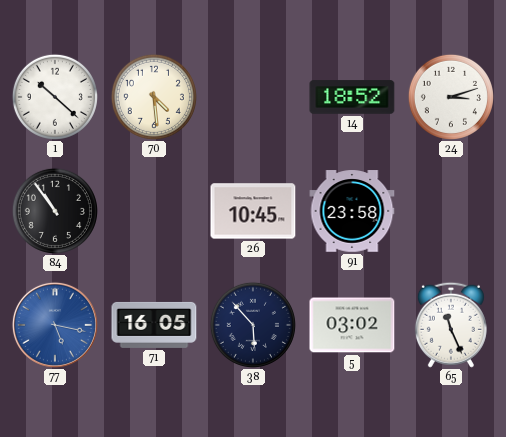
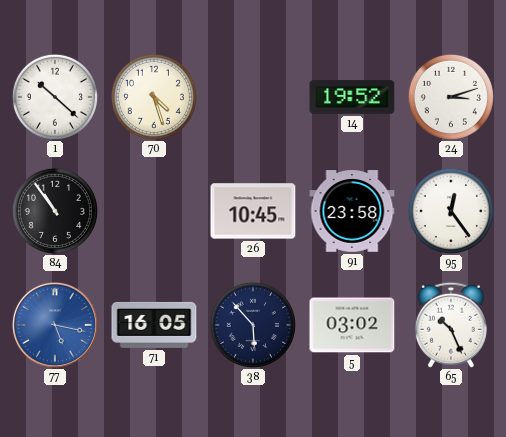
70: 4:29 -> 4:27 (154, 97)
14: 18:52 -> 19:52 (352, 97)
95: none -> 12:24 (451, 211)
65: 11:26 -> 10:26 (451, 325)
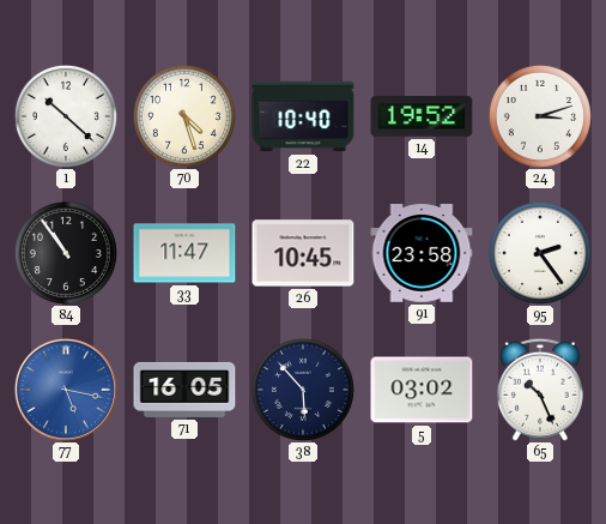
22: none -> 10:40 (303, 116)
33: none -> 11:47 (184, 253)
95: 12:24 -> 2:24 (540, 253)
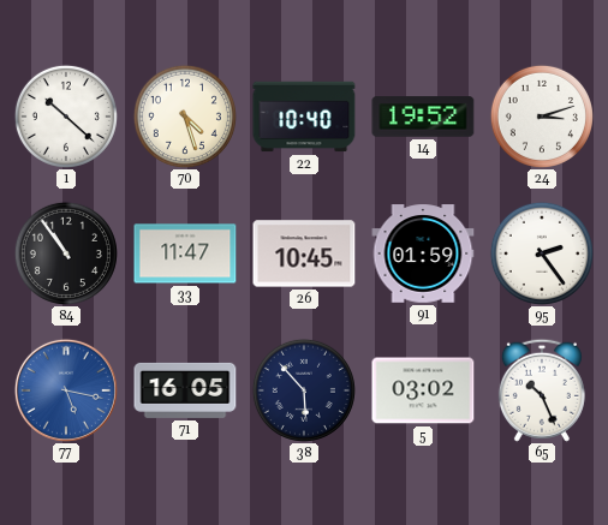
91: 23:58 -> 01:59 (423, 253)
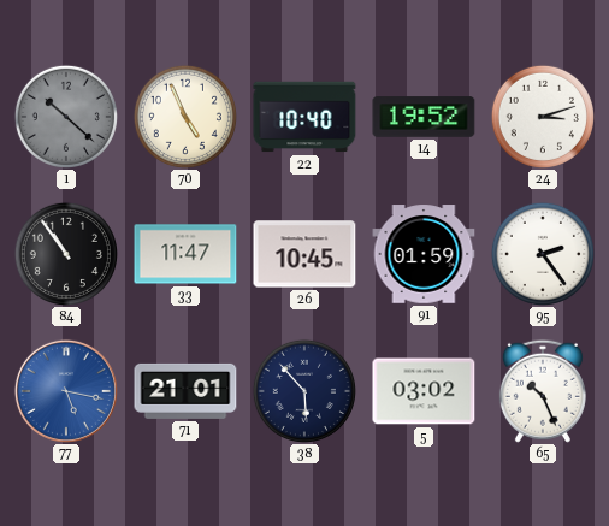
1 dial: white -> grey (66, 117)
70: 4:27 -> 4:56 (185, 117)
71: 16:05 -> 21:01 (185, 391)
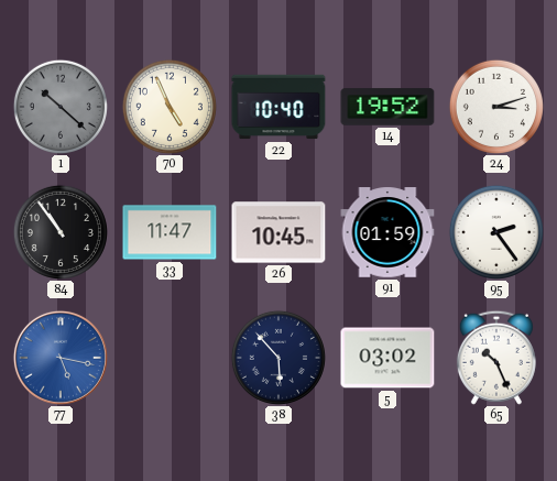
71: 21:01 -> none (185, 391)
